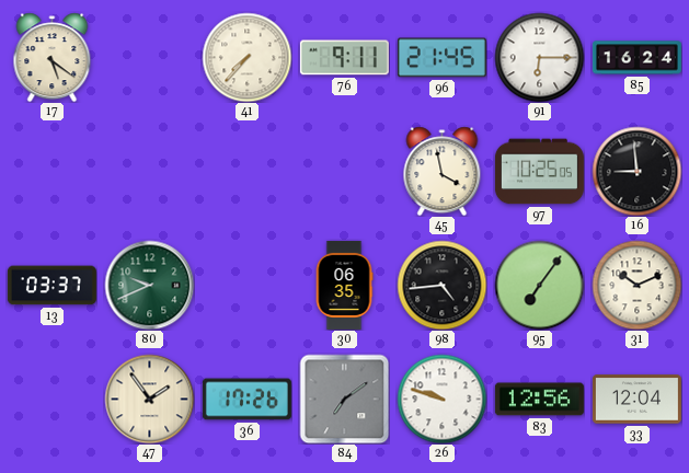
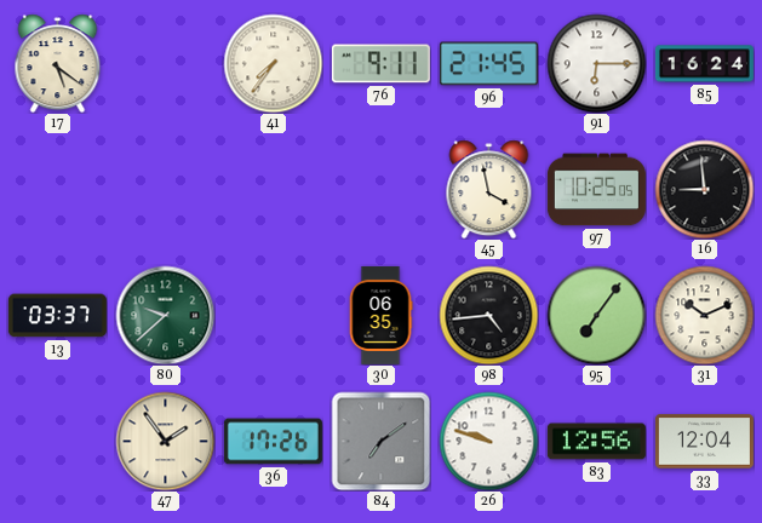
41: 7:37 -> 7:36 (273, 63)
80: 9:41 -> 9:38 (165, 315)
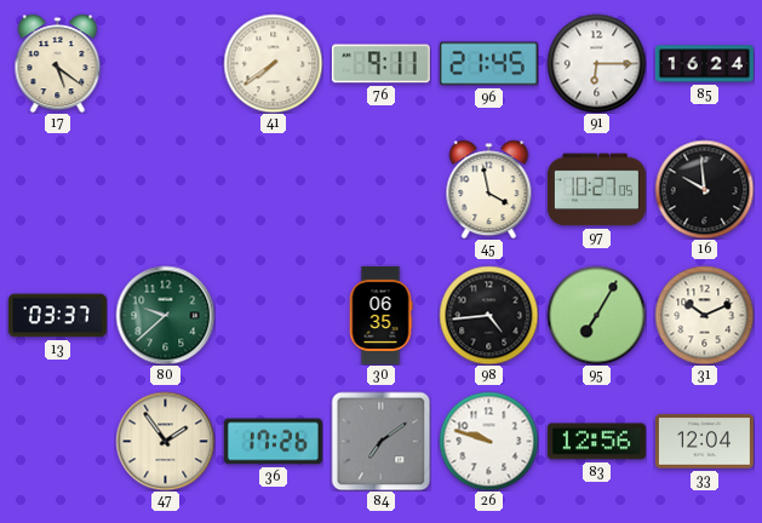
41: 7:36 -> 7:39 (273, 63)
97: 10:25 -> 10:27 (596, 190)
16: 8:59 -> 9:59 (704, 189)
95: 7:06 -> 7:05 (596, 315)
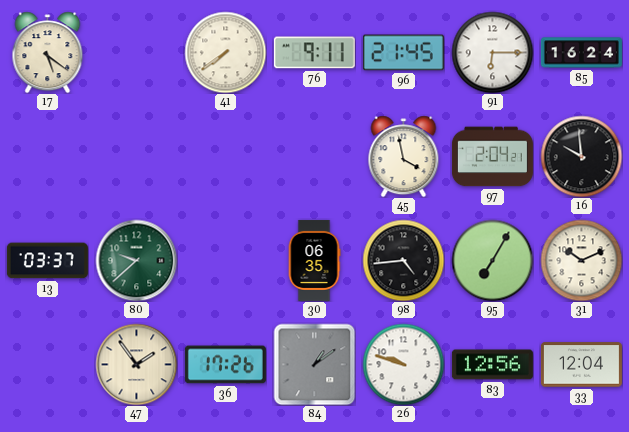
97: 10:27 -> 2:04 (492, 157)
84: 7:09 -> 1:09 (314, 364)
